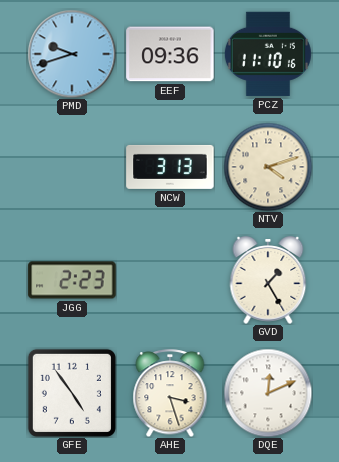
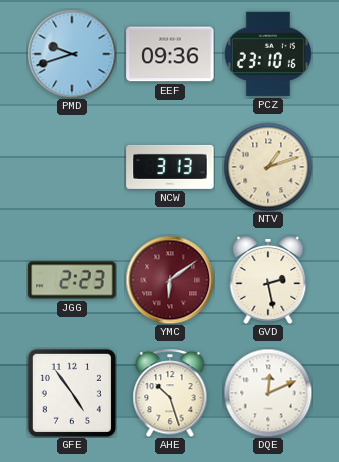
PCZ: 11:10 -> 23:10 (268, 54)
NTV: 4:12 -> 1:12 (268, 167)
YMC: none -> 6:09 (170, 280)
GVD: 1:25 -> 2:28 (268, 280)
AHE: 3:27 -> 10:27 (170, 393)
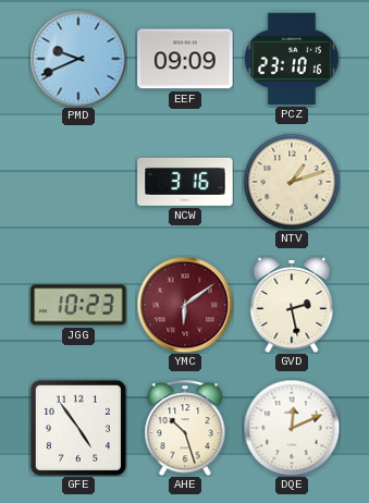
PMD: 9:42 -> 9:41 (78, 59)
EEF: 09:36 -> 09:09 (185, 59)
NCW: 3:13 -> 3:16 (185, 182)
JGG: 2:23 -> 10:23 (78, 305)
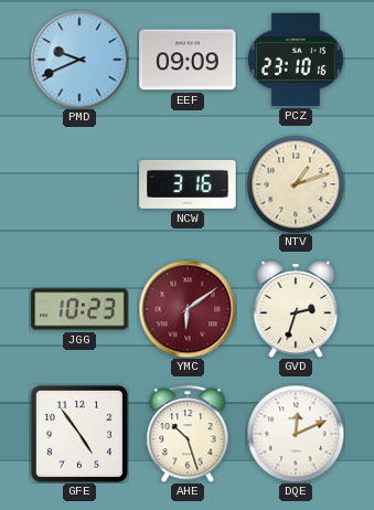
GVD: 2:28 -> 2:33 (296, 309)
